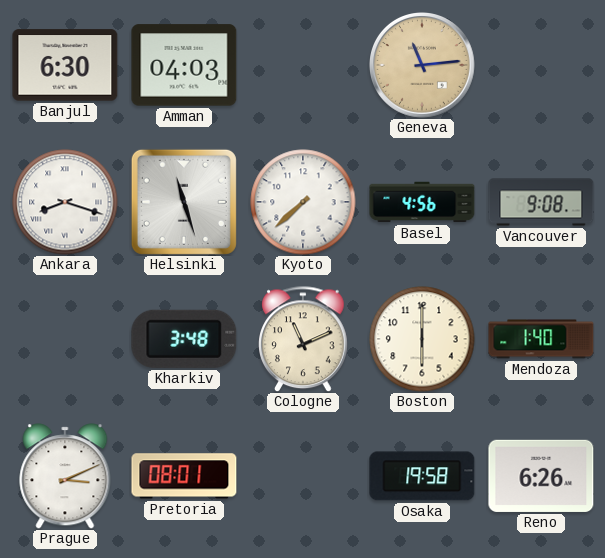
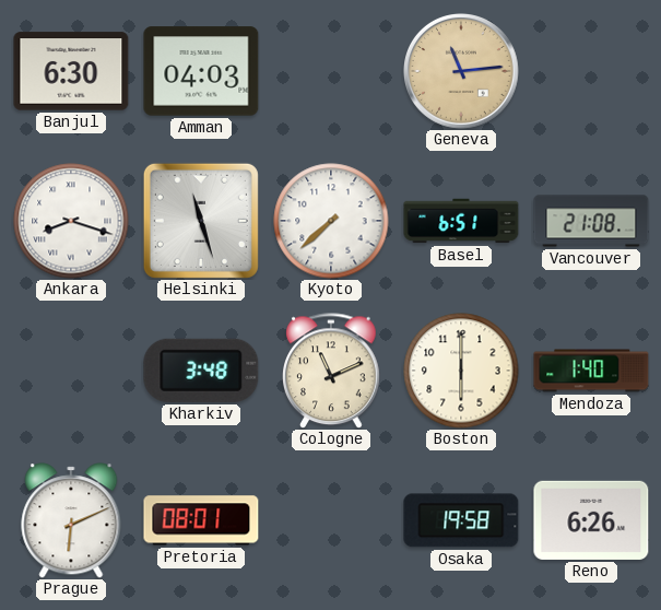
Basel: 4:56 -> 6:51 (461, 221)
Vancouver: 9:08 -> 21:08 (591, 221)
Prague: 3:11 -> 6:11 (71, 520)
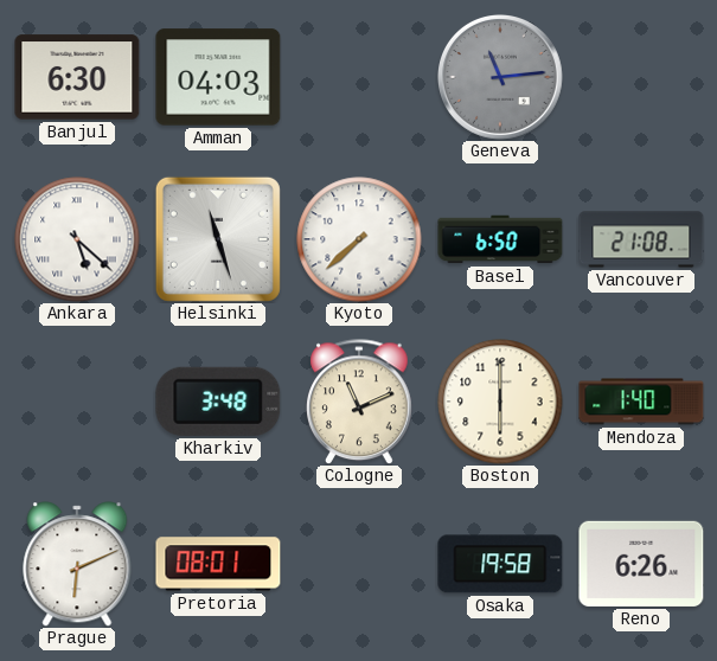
Geneva dial: champagne -> grey (501, 78)
Ankara: 8:18 -> 5:22 (77, 239)
Basel: 6:51 -> 6:50 (500, 239)
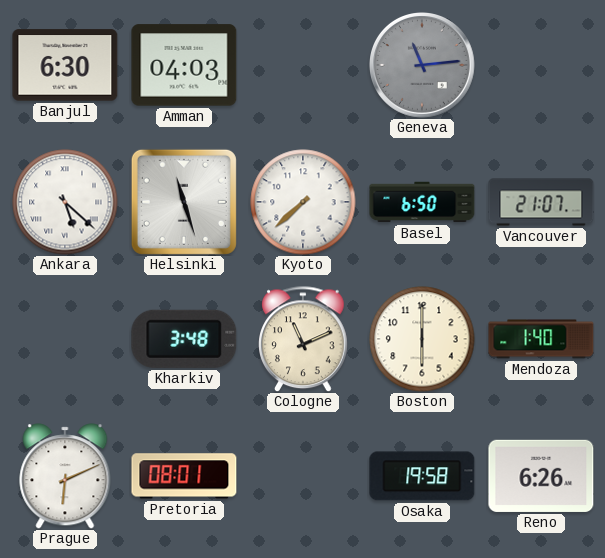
Vancouver: 21:08 -> 21:07 (541, 202)
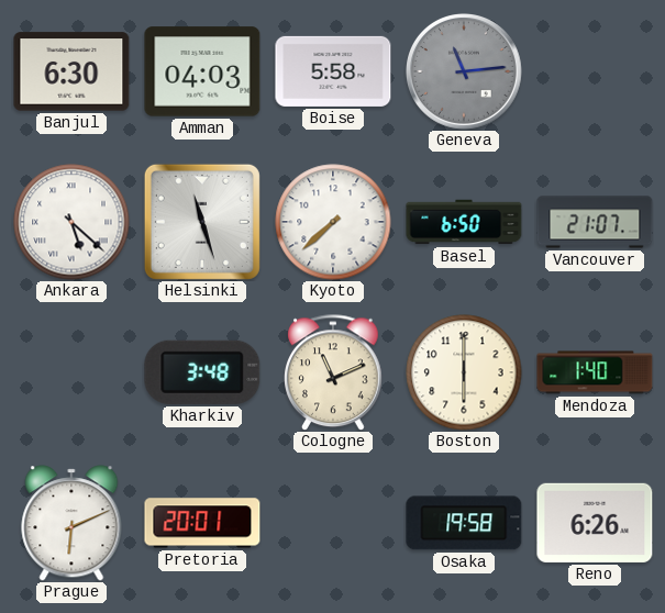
Boise: none -> 5:58 (333, 71)
Pretoria: 08:01 -> 20:01 (202, 523)
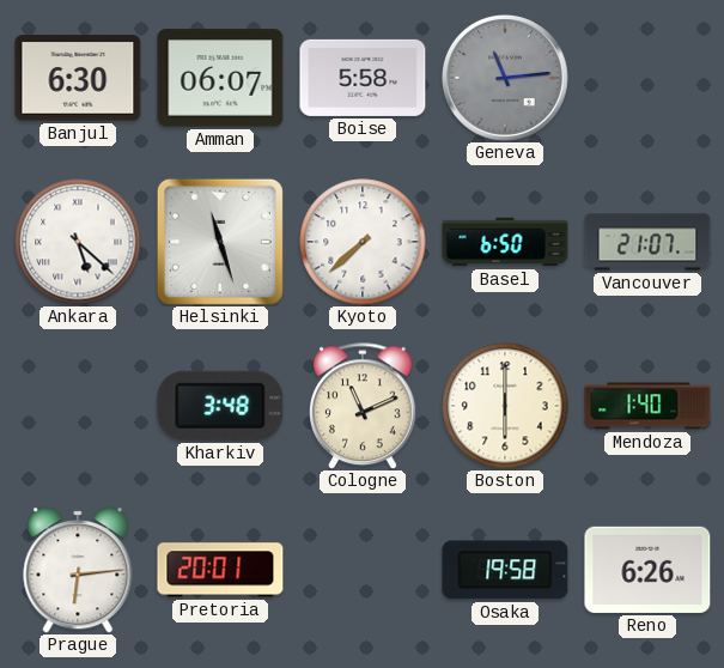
Amman: 04:03 -> 06:07 (220, 78)
Prague: 6:11 -> 6:14 (78, 570)
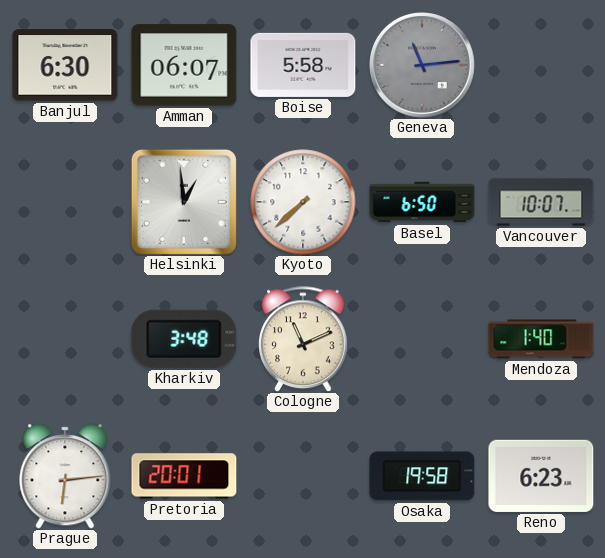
Ankara: 5:22 -> none (78, 242)
Helsinki: 11:27 -> 12:59 (184, 202)
Vancouver: 21:07 -> 10:07 (541, 202)
Boston: 6:00 -> none (505, 406)
Reno: 6:26 -> 6:23 (541, 476)
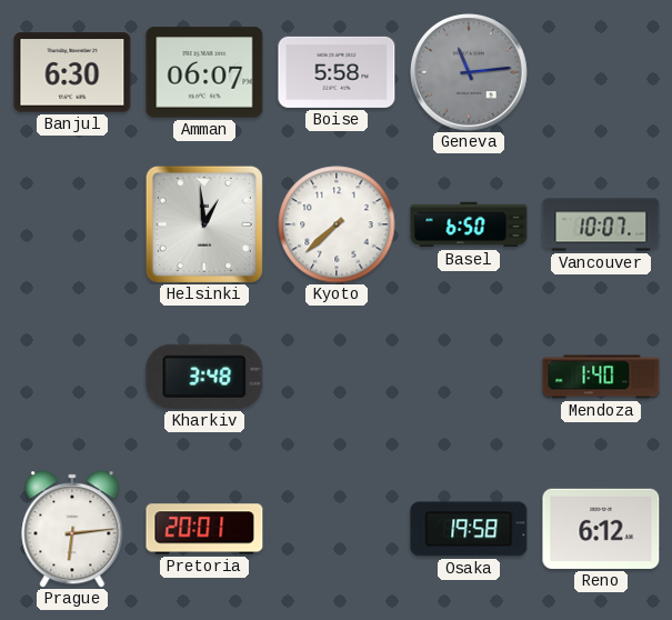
Cologne: 11:11 -> none (304, 339)
Reno: 6:23 -> 6:12 (601, 529)
